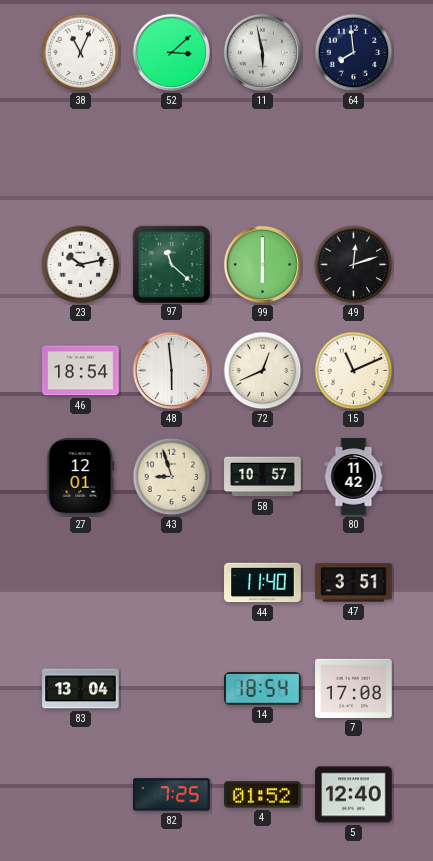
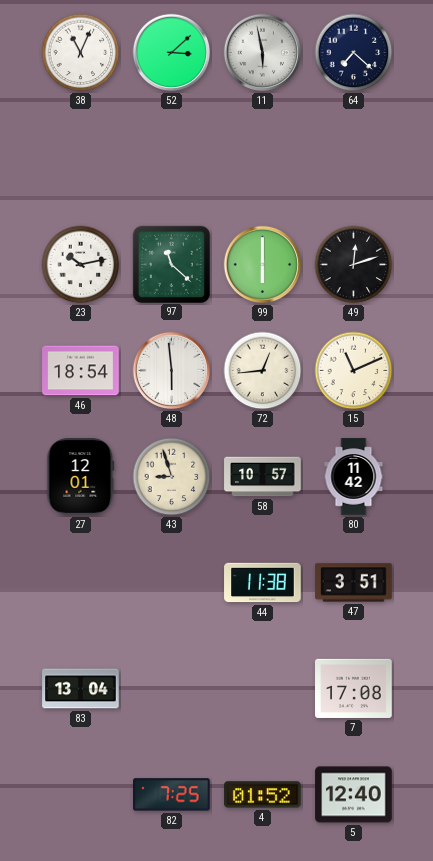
64: 7:59 -> 7:22 (354, 53)
72: 12:41 -> 12:44 (263, 371)
44: 11:40 -> 11:38 (263, 583)
14: 18:54 -> none (263, 689)
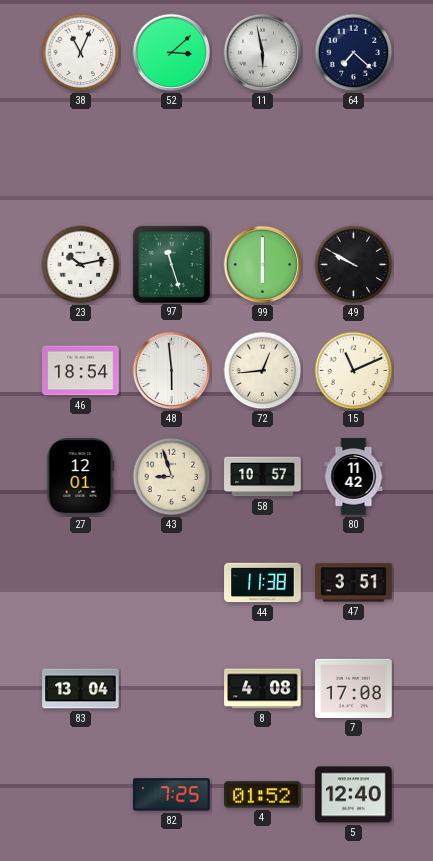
97: 11:22 -> 11:27 (171, 264)
49: 12:12 -> 9:50 (354, 265)
8: none -> 4:08 (263, 689)
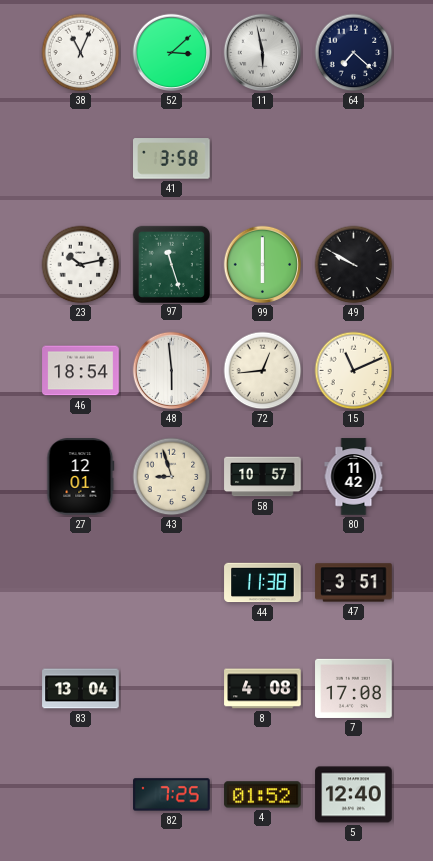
41: none -> 3:58 (172, 159)
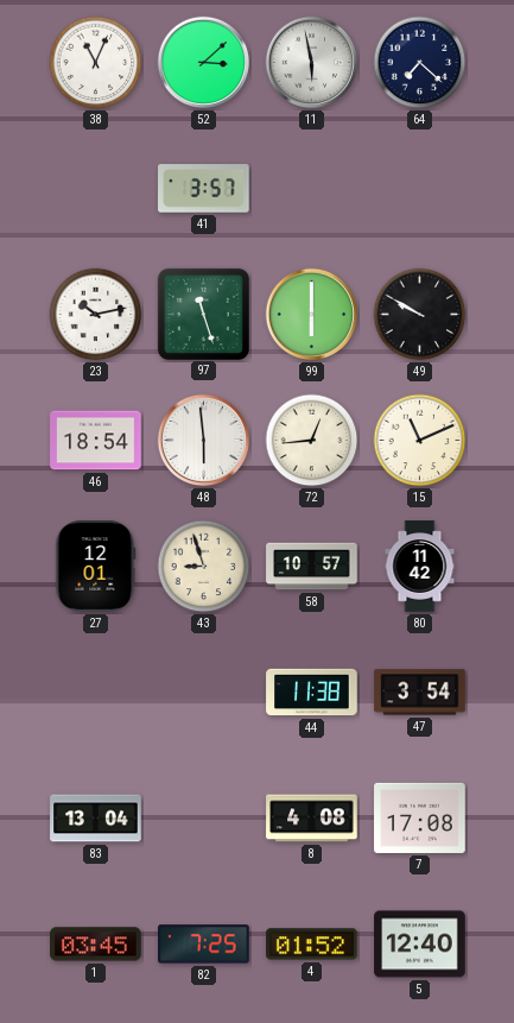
41: 3:58 -> 3:57 (204, 189)
47: 3:51 -> 3:54 (420, 693)
1: none -> 03:45 (96, 945)
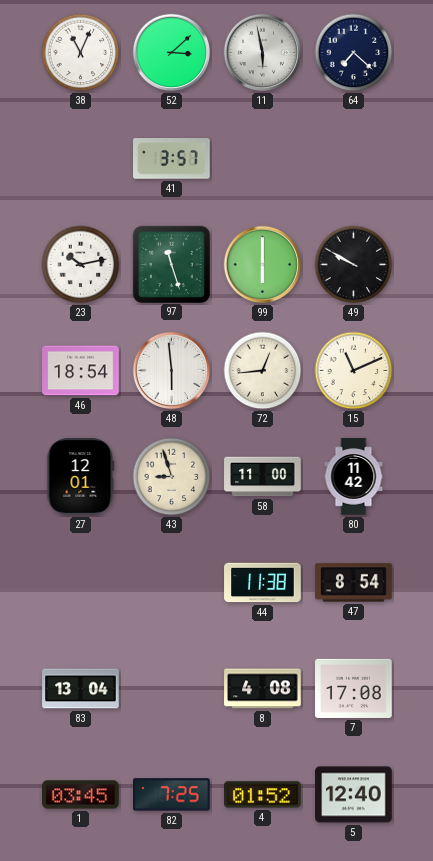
58: 10:57 -> 11:00 (263, 477)
47: 3:54 -> 8:54 (354, 583)
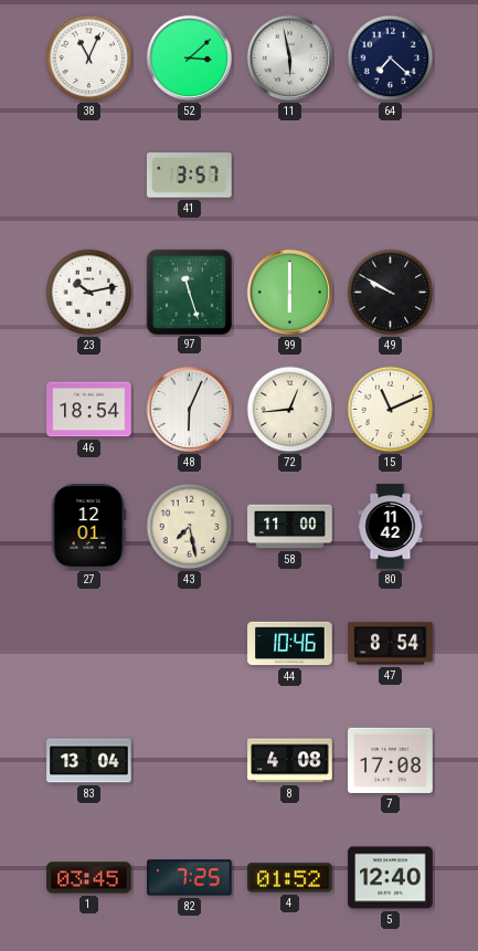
48: 5:59 -> 6:04 (190, 410)
43: 8:57 -> 7:28 (190, 527)
44: 11:38 -> 10:46 (290, 644)
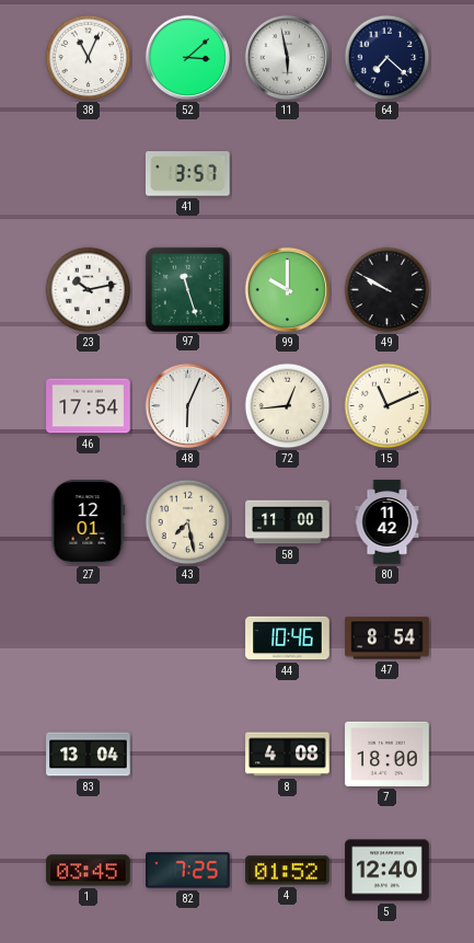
99: 6:00 -> 10:00 (288, 290)
46: 18:54 -> 17:54 (89, 406)
7: 17:08 -> 18:00 (388, 754)
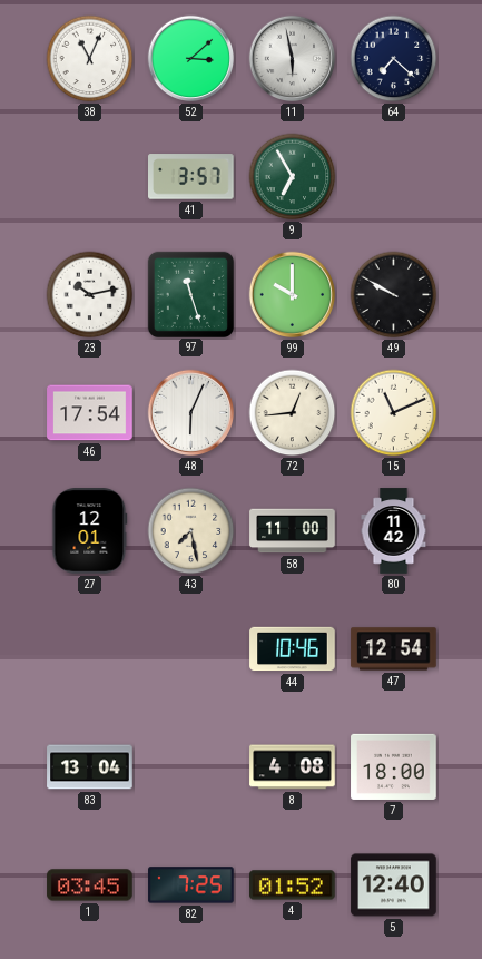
9: none -> 6:55 (293, 177)
47: 8:54 -> 12:54 (394, 649)
